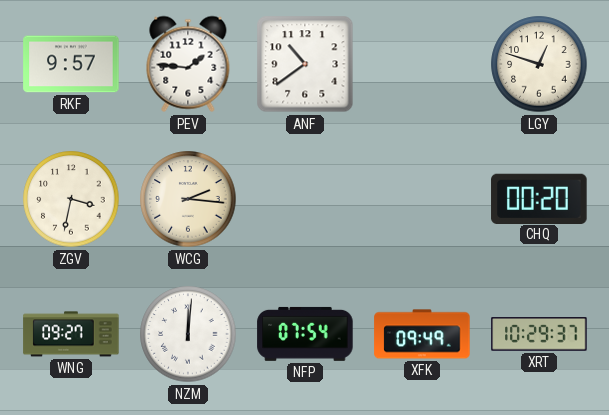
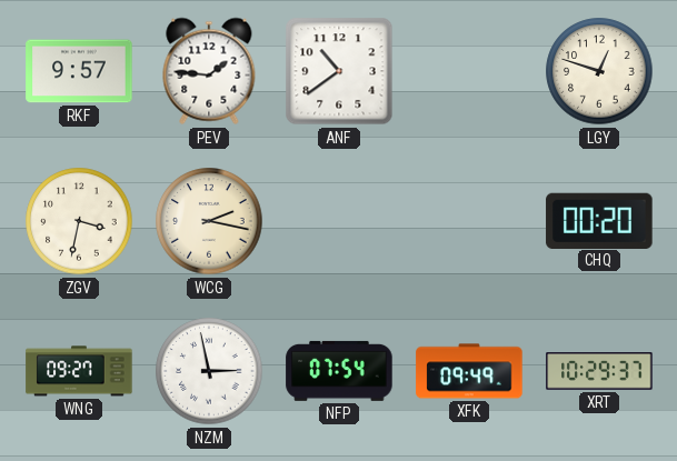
WCG: 2:16 -> 2:17 (209, 221)
NZM: 12:01 -> 2:58 (209, 371)
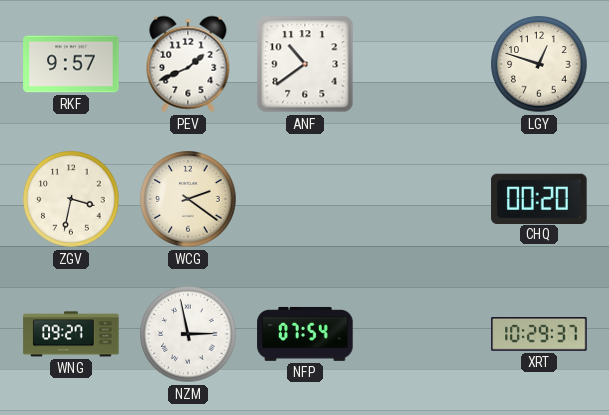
PEV: 1:46 -> 1:41 (188, 64)
WCG: 2:17 -> 2:21 (188, 199)
XFK: 09:49 -> none (469, 371)
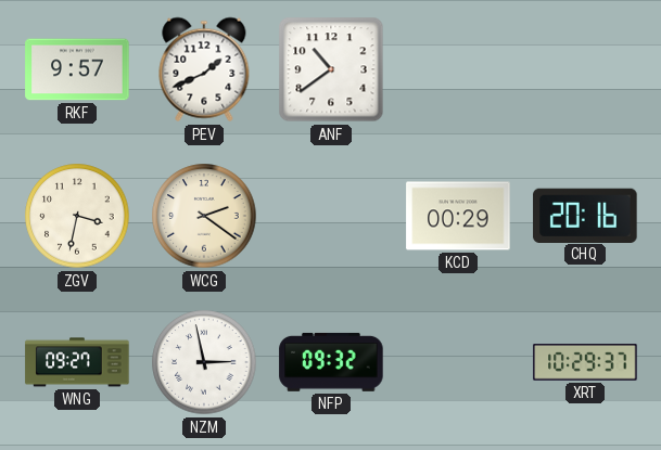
LGY: 12:48 -> none (539, 64)
KCD: none -> 00:29 (458, 216)
CHQ: 00:20 -> 20:16 (585, 215)
NFP: 07:54 -> 09:32 (331, 362)
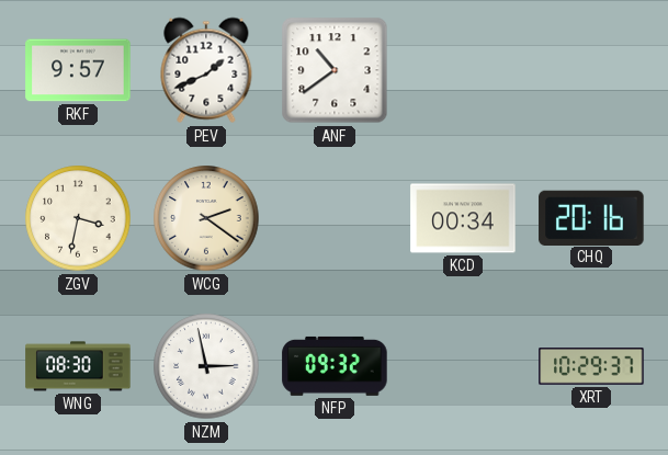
KCD: 00:29 -> 00:34 (463, 218)
WNG: 09:27 -> 08:30 (78, 366)
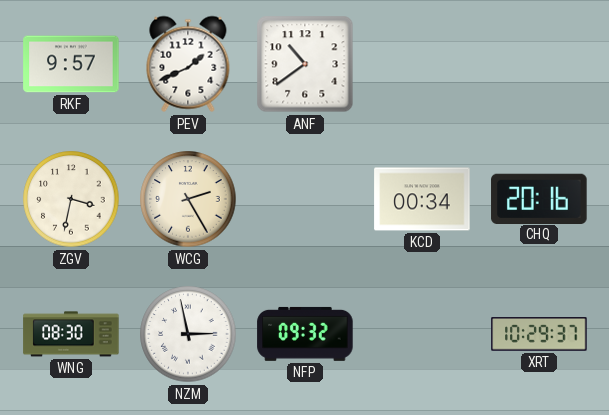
WCG: 2:21 -> 2:25 (188, 199)
